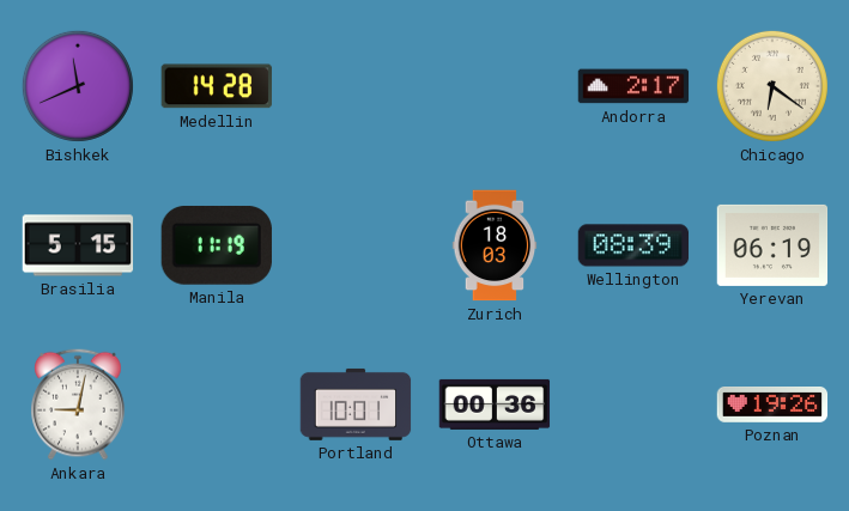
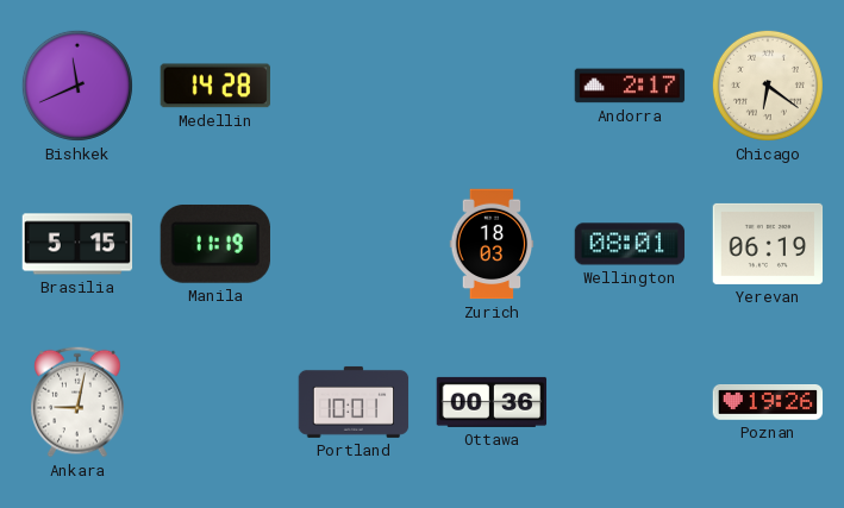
Wellington: 08:39 -> 08:01 (630, 244)
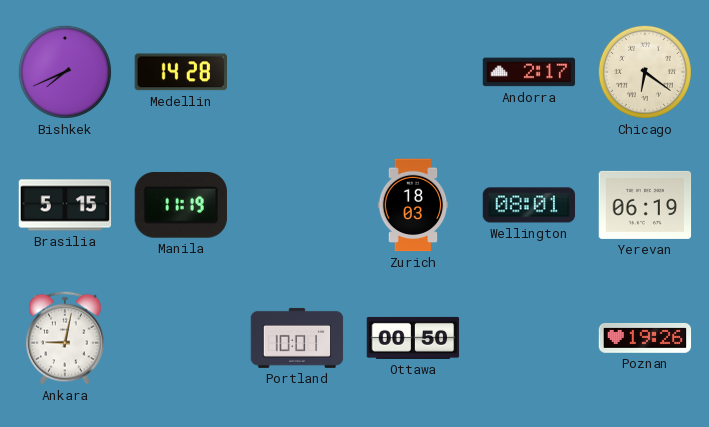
Bishkek: 11:41 -> 7:41 (65, 72)
Ottawa: 00:36 -> 00:50 (413, 338)
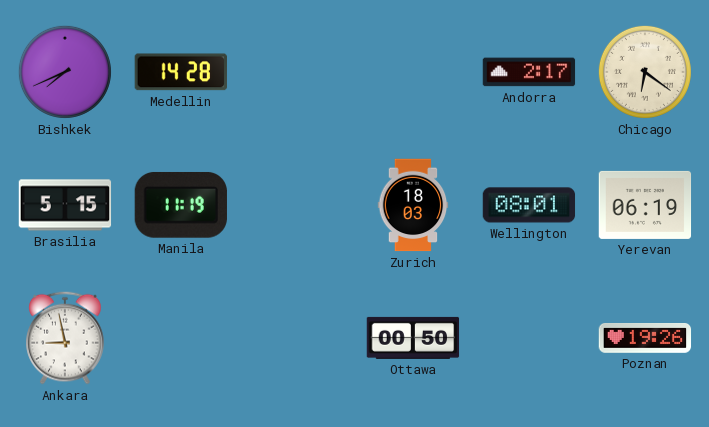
Ankara: 9:02 -> 8:58 (65, 338)
Portland: 10:01 -> none (297, 338)
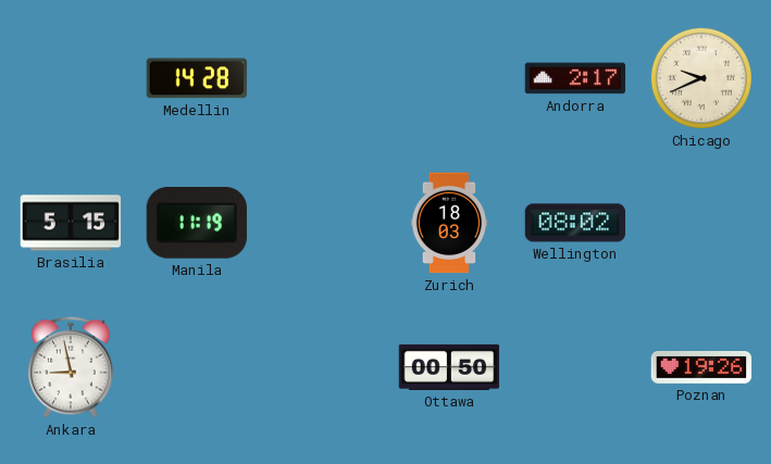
Bishkek: 7:41 -> none (65, 72)
Chicago: 6:21 -> 9:41 (701, 78)
Wellington: 08:01 -> 08:02 (575, 223)
Yerevan: 06:19 -> none (645, 205)
